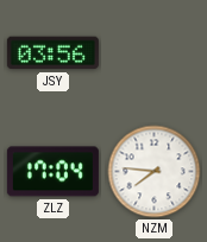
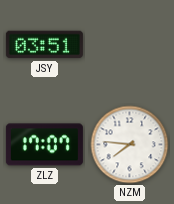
JSY: 03:56 -> 03:51 (44, 45)
ZLZ: 17:04 -> 17:07 (44, 145)
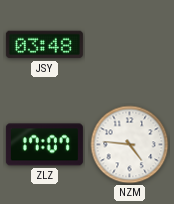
JSY: 03:51 -> 03:48 (44, 45)
NZM: 7:46 -> 4:46 (130, 145)
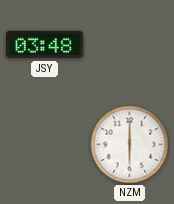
ZLZ: 17:07 -> none (44, 145)
NZM: 4:46 -> 6:00 (130, 145)
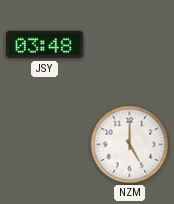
NZM: 6:00 -> 5:00 (130, 145)
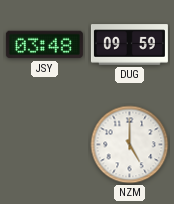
DUG: none -> 09:59 (129, 45)
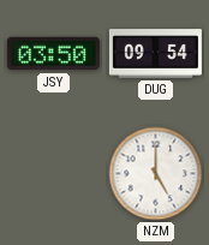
JSY: 03:48 -> 03:50 (53, 54)
DUG: 09:59 -> 09:54 (155, 54)
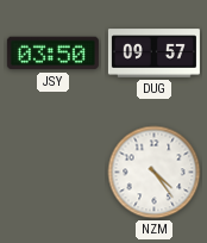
DUG: 09:54 -> 09:57 (153, 54)
NZM: 5:00 -> 4:24 (155, 173)
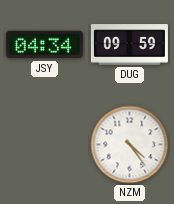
JSY: 03:50 -> 04:34 (44, 45)
DUG: 09:57 -> 09:59 (129, 45)
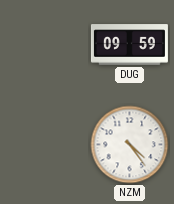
JSY: 04:34 -> none (44, 45)
